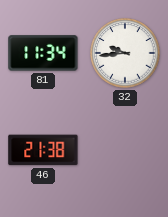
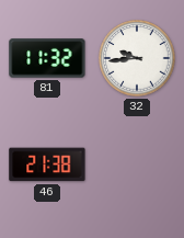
81: 11:34 -> 11:32 (47, 58)
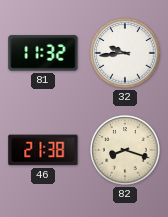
82: none -> 8:18 (125, 150)
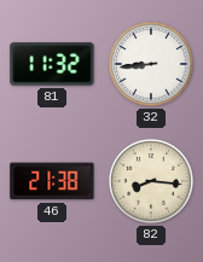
32: 9:44 -> 8:44 (151, 64)
82: 8:18 -> 8:16 (151, 181)
